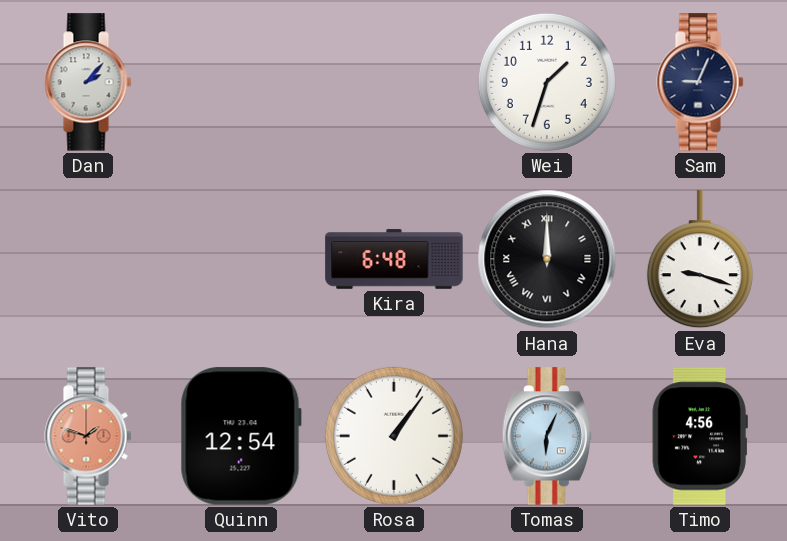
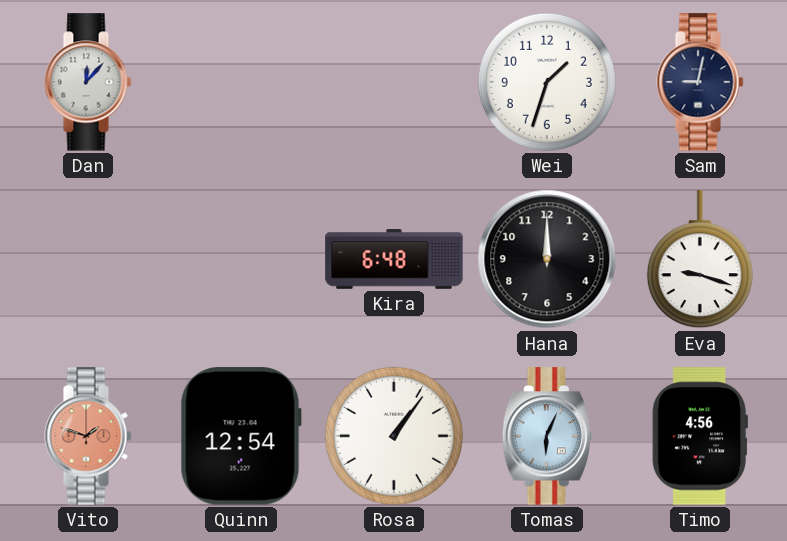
Dan: 2:07 -> 12:07 (88, 82)
Sam: 9:04 -> 9:02 (700, 82)
Hana numerals: Roman -> Arabic (547, 259)
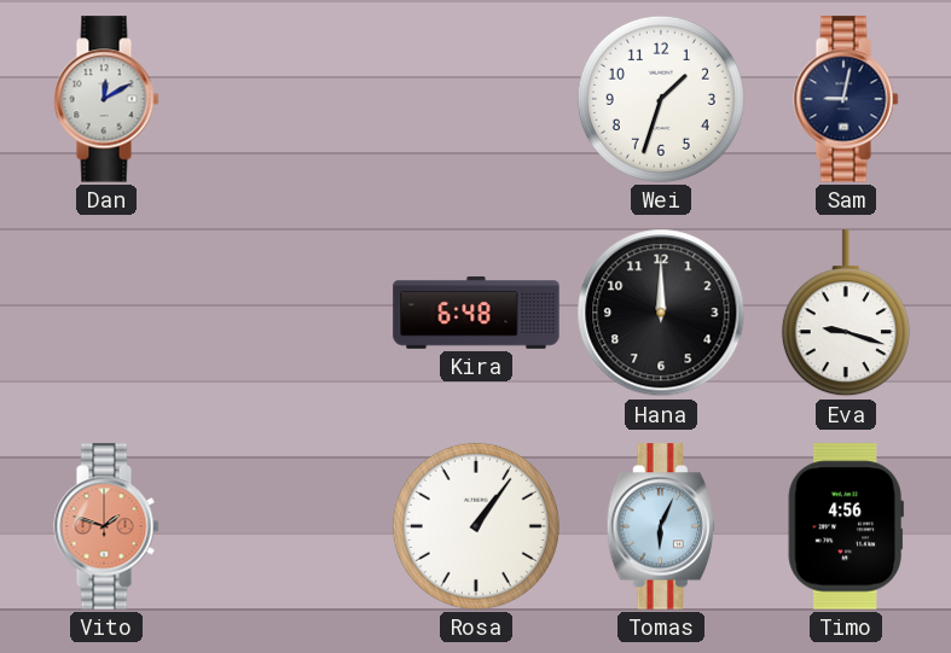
Dan: 12:07 -> 12:10 (106, 99)
Quinn: 12:54 -> none (241, 436)
